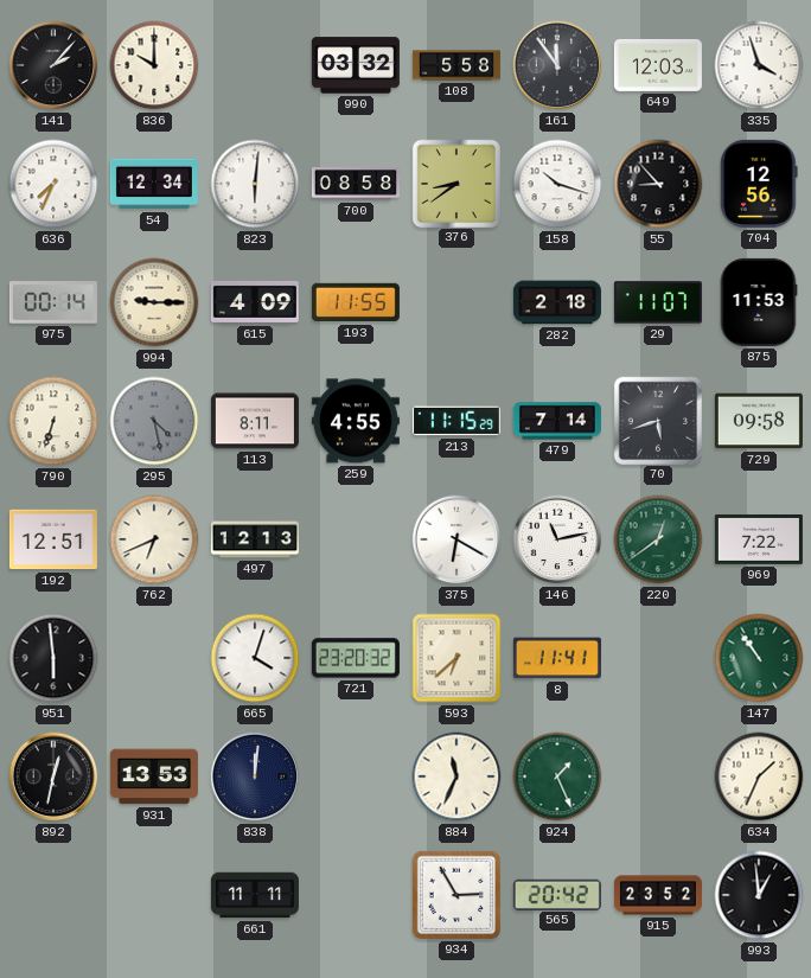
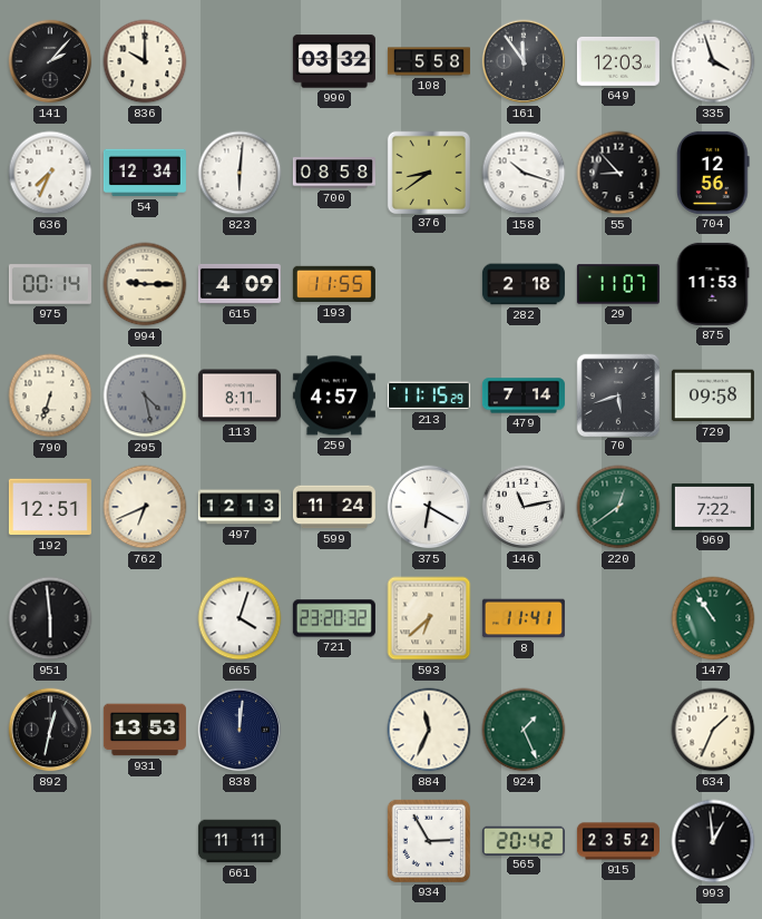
259: 4:55 -> 4:57 (334, 395)
599: none -> 11:24 (334, 507)
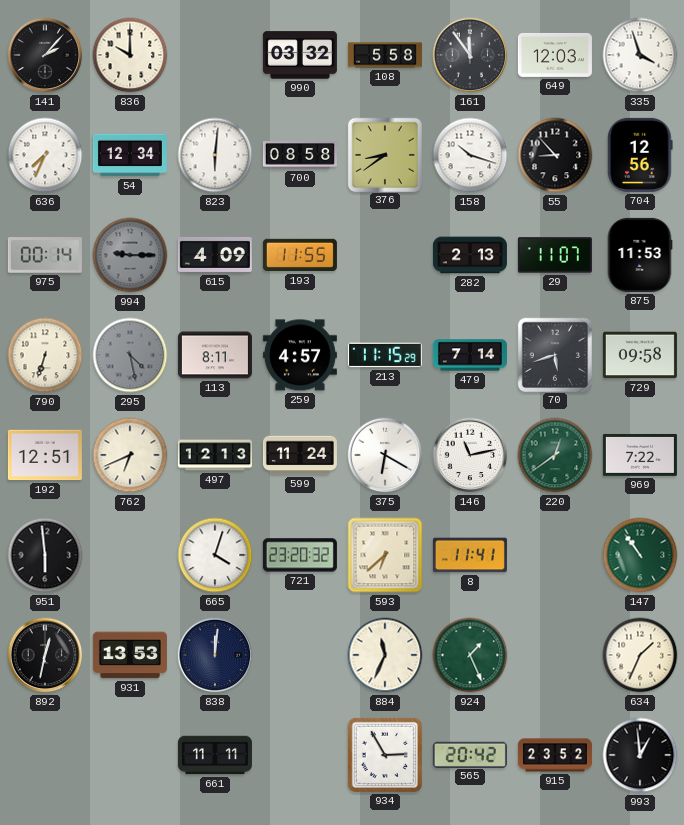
994 dial: cream -> grey (130, 255)
282: 2:18 -> 2:13 (470, 255)
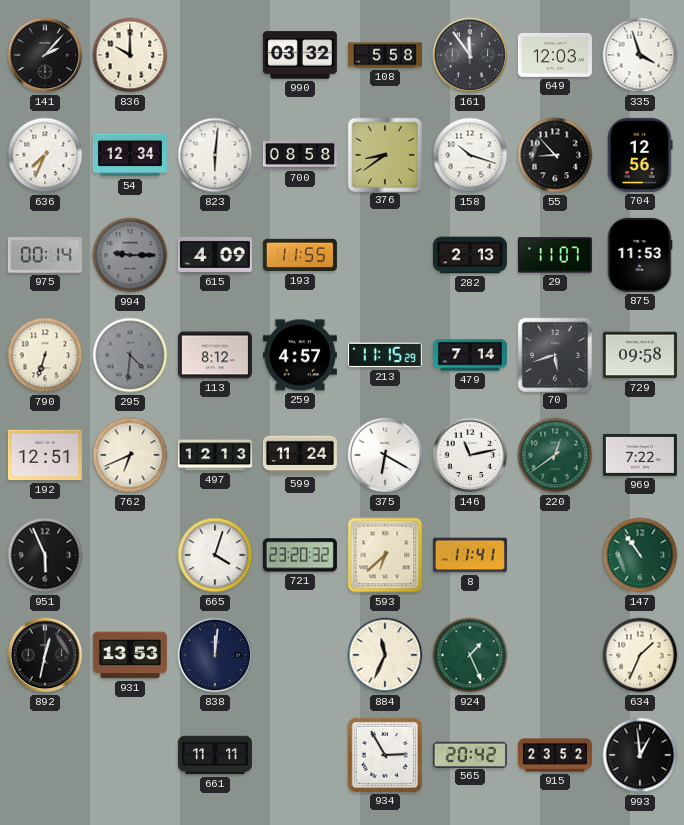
295: 4:28 -> 4:31 (130, 355)
113: 8:11 -> 8:12 (215, 355)
951: 5:59 -> 5:56 (45, 555)
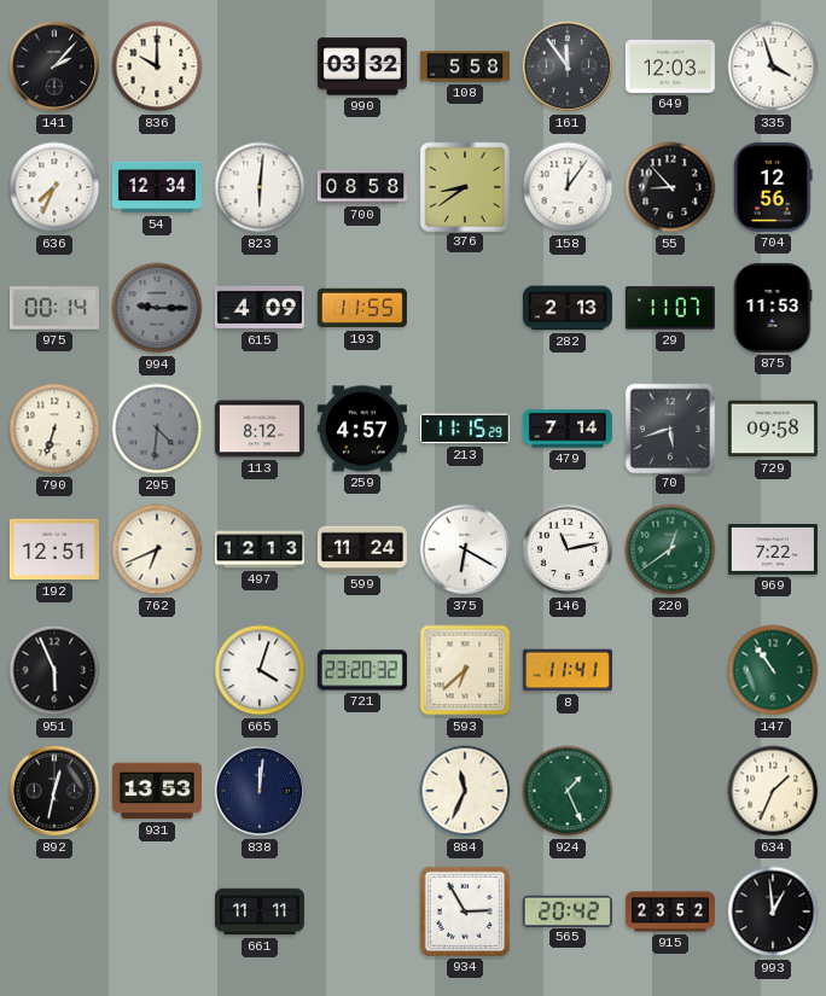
158: 10:18 -> 12:06 (568, 187)
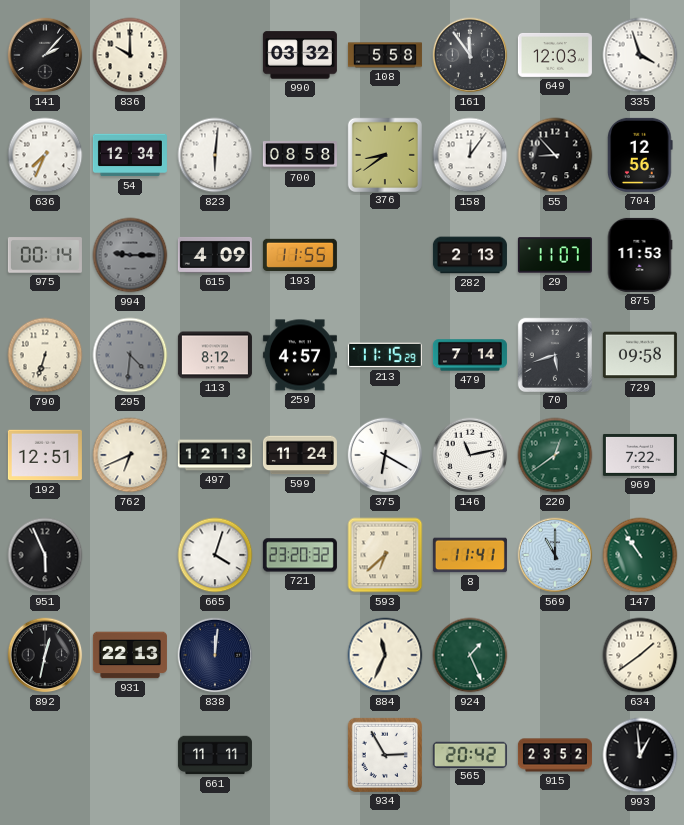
569: none -> 11:00 (555, 555)
931: 13:53 -> 22:13 (130, 655)
634: 1:34 -> 1:39 (640, 655)
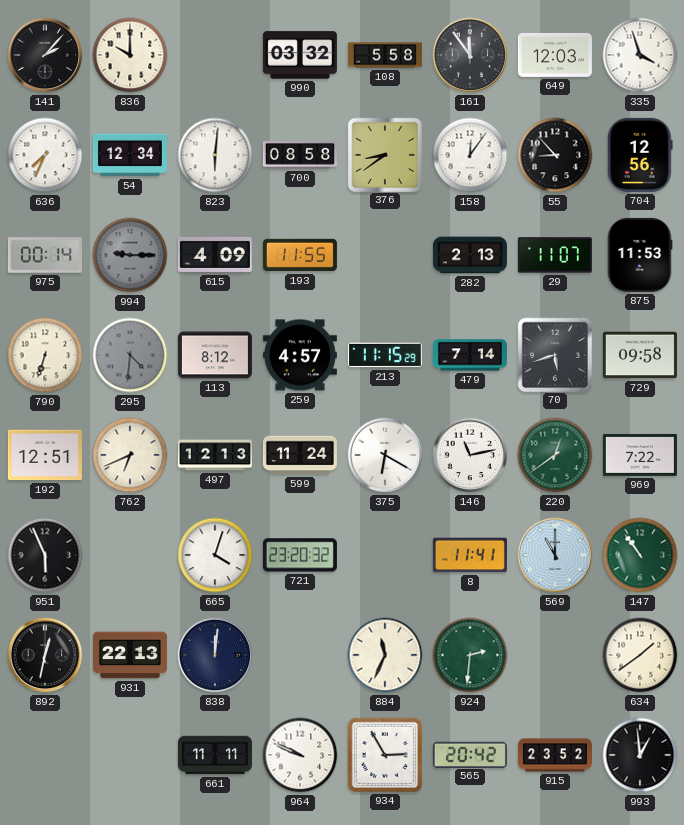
593: 6:38 -> none (385, 555)
924: 1:26 -> 2:31 (470, 655)
964: none -> 9:49 (300, 755)
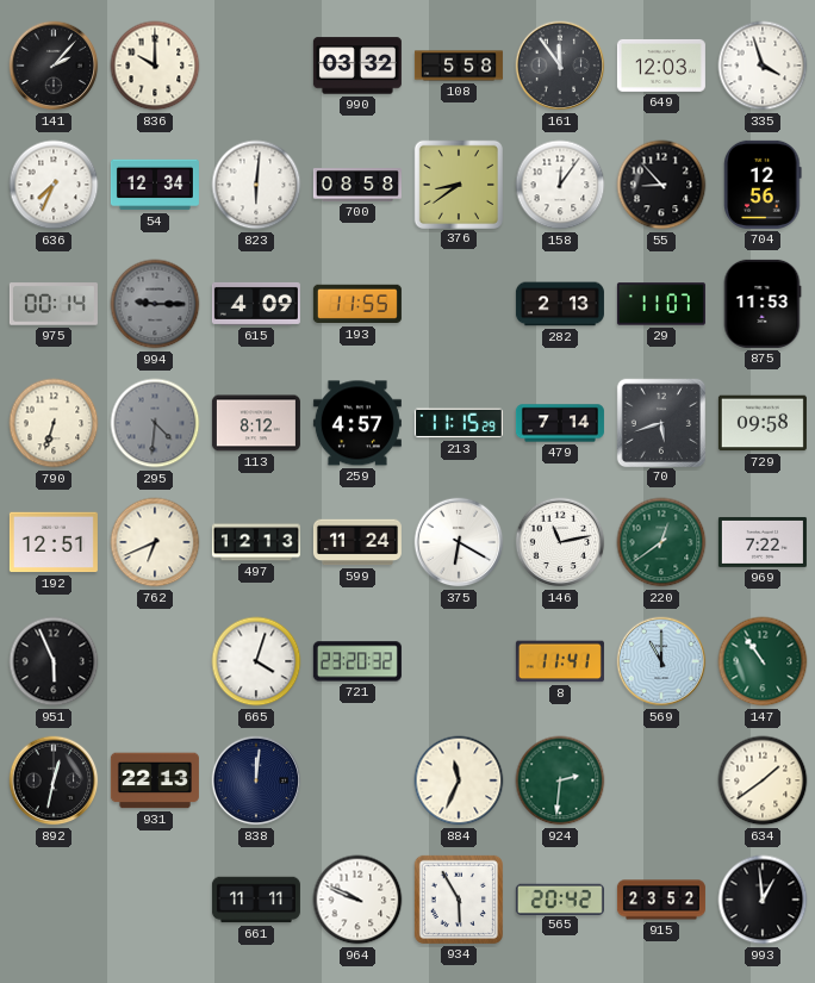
934: 2:55 -> 5:55 (459, 900)
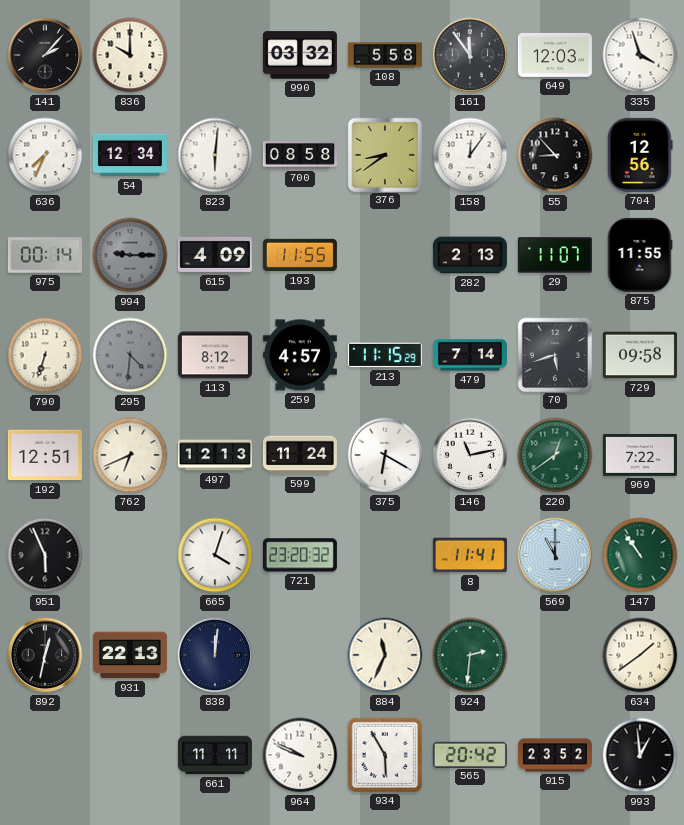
875: 11:53 -> 11:55 (640, 255)
